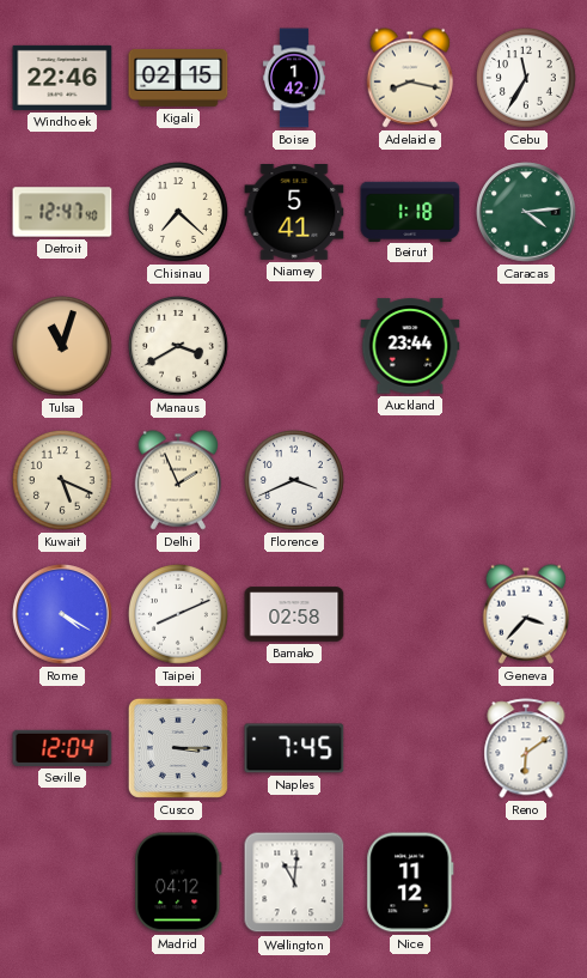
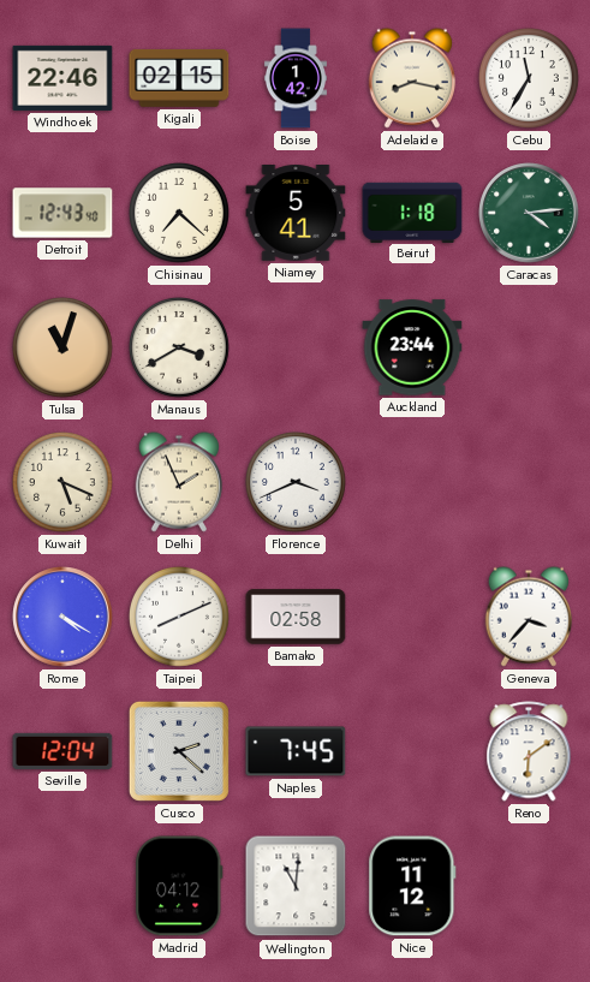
Detroit: 12:47 -> 12:43 (62, 213)
Cusco: 3:15 -> 2:22 (179, 751)
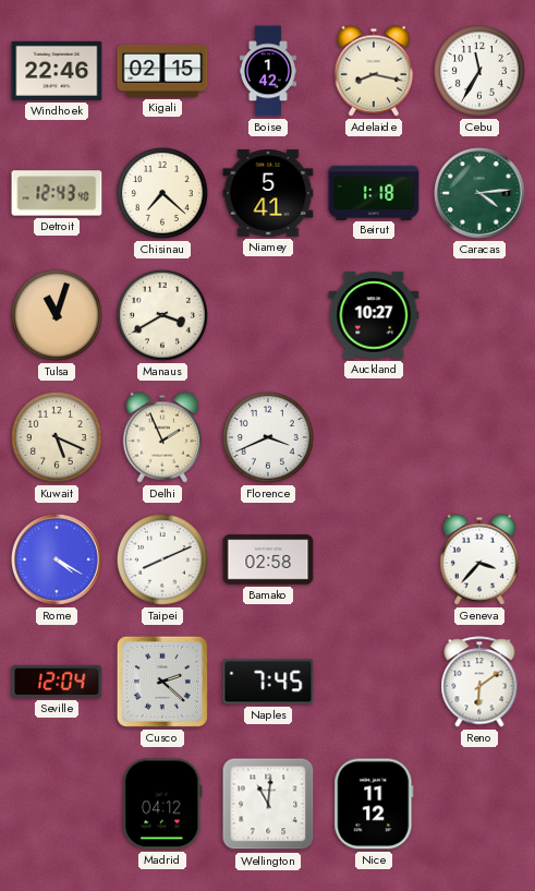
Auckland: 23:44 -> 10:27 (374, 315)
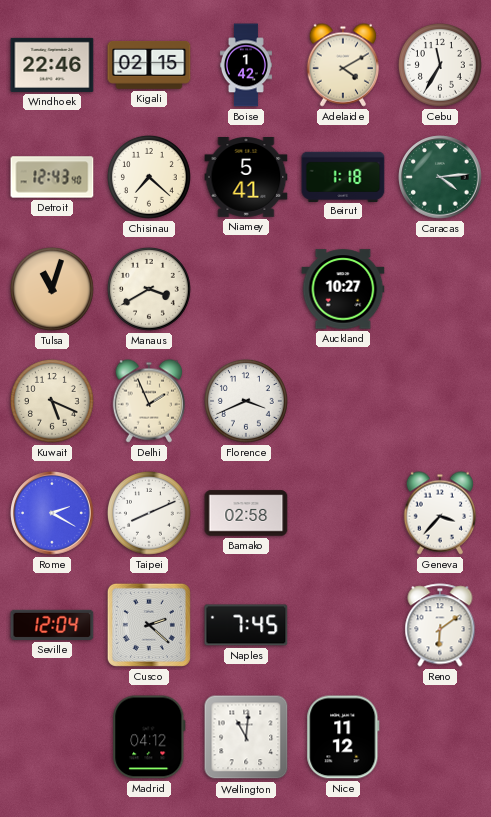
Adelaide: 8:17 -> 4:10 (342, 65)
Rome: 4:20 -> 2:20 (52, 513)
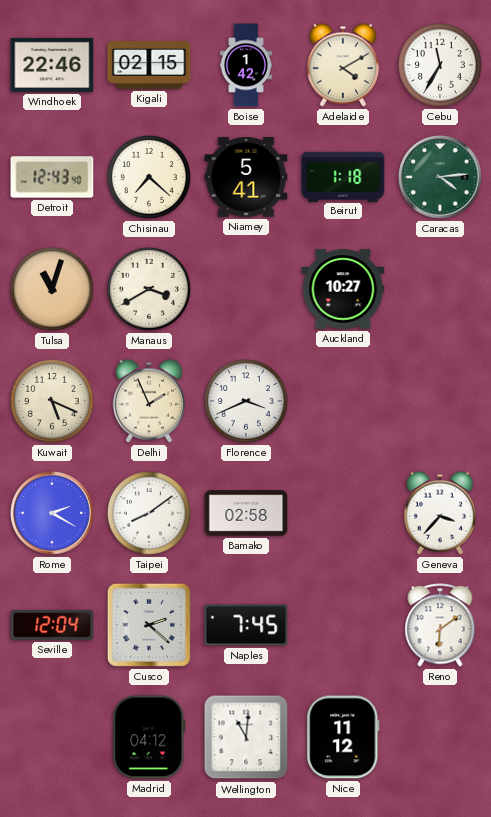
Taipei: 8:11 -> 8:09 (149, 513)
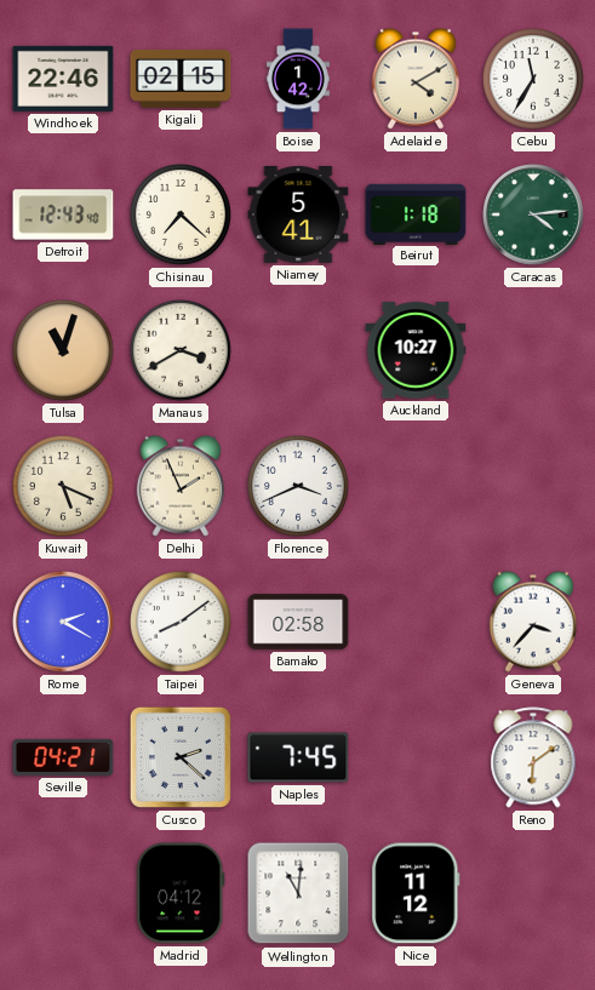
Seville: 12:04 -> 04:21 (63, 757)
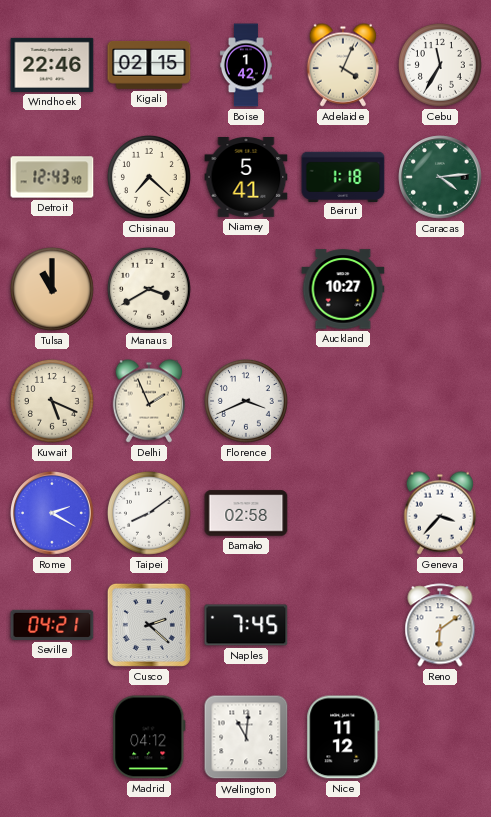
Adelaide: 4:10 -> 4:04 (342, 65)
Tulsa: 11:03 -> 11:00 (52, 289)
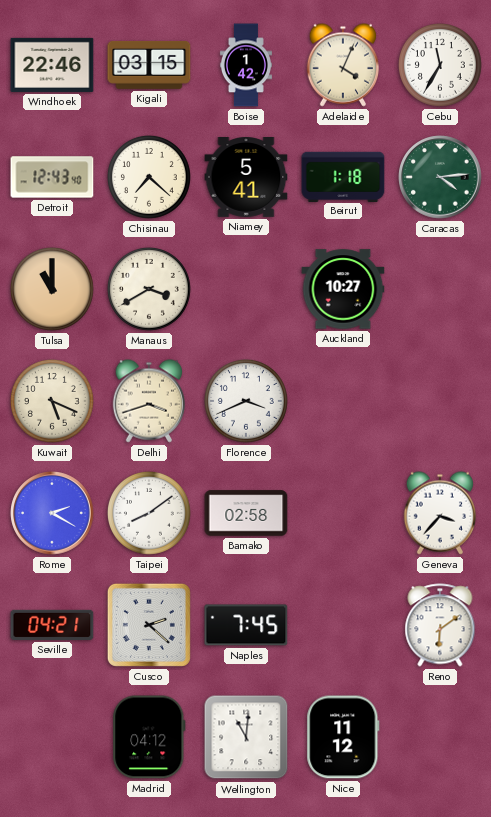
Kigali: 02:15 -> 03:15 (149, 65)
Delhi: 1:56 -> 3:42 (148, 401)
